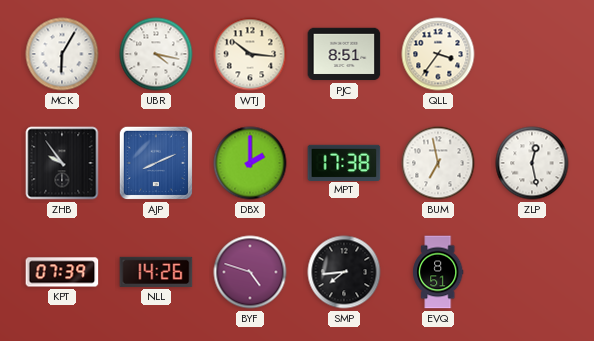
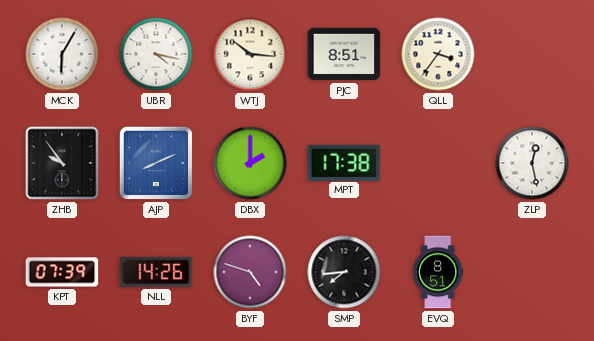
BUM: 6:58 -> none (438, 163)
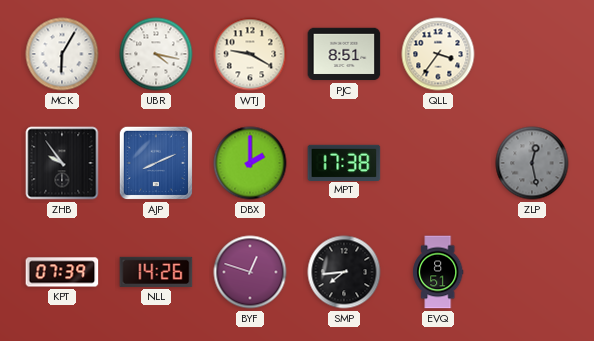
WTJ: 10:16 -> 9:20 (250, 54)
ZLP dial: white -> grey (532, 163)
BYF: 4:48 -> 12:48 (250, 272)
